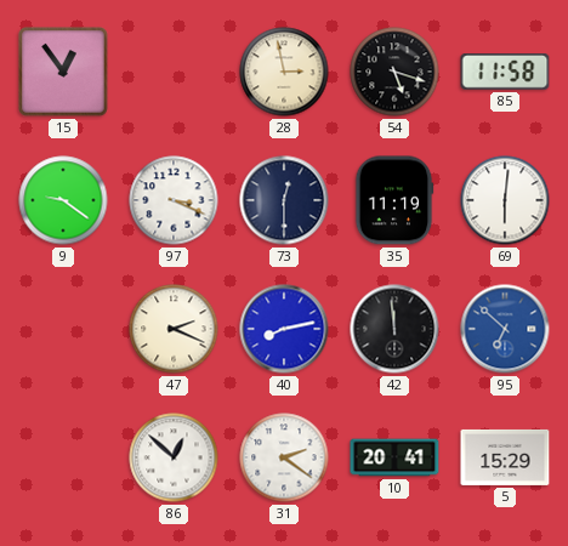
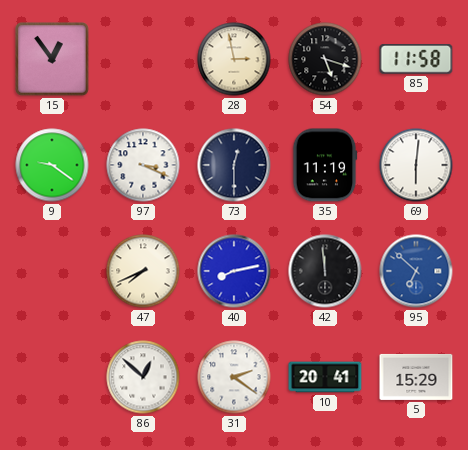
47: 2:19 -> 7:41 (143, 271)
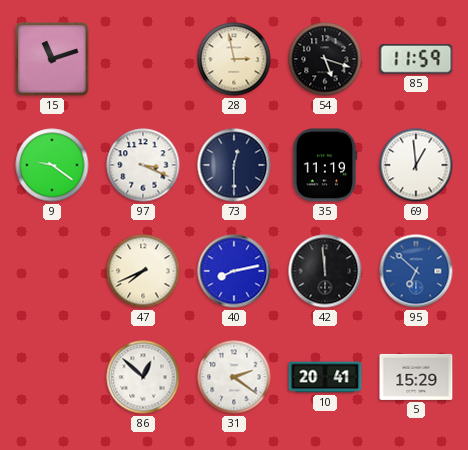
15: 12:54 -> 11:12 (52, 59)
85: 11:58 -> 11:59 (416, 60)
69: 6:01 -> 12:59 (416, 165)
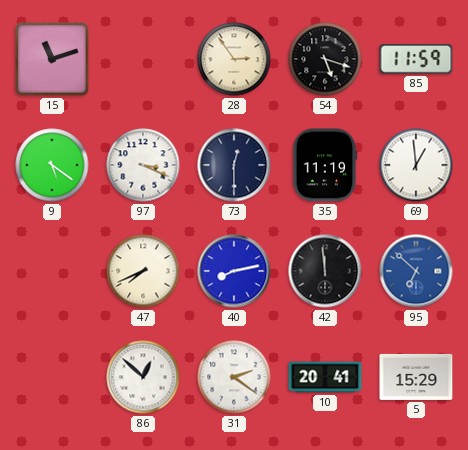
28: 2:58 -> 2:54 (234, 59)
9: 9:21 -> 5:21 (52, 165)
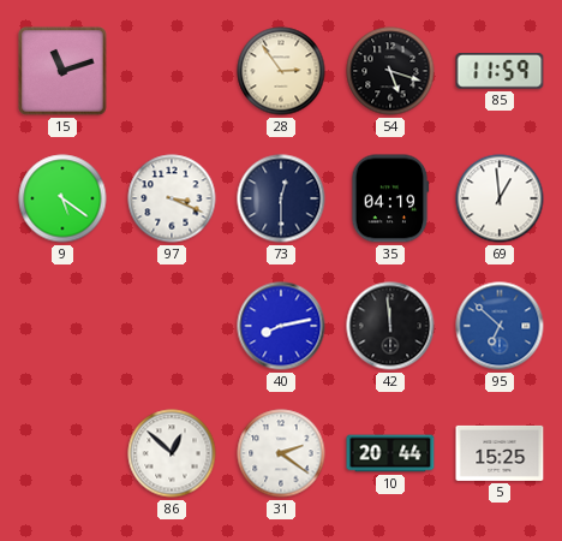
35: 11:19 -> 04:19 (390, 198)
47: 7:41 -> none (143, 271)
10: 20:41 -> 20:44 (390, 453)
5: 15:29 -> 15:25 (500, 453)
